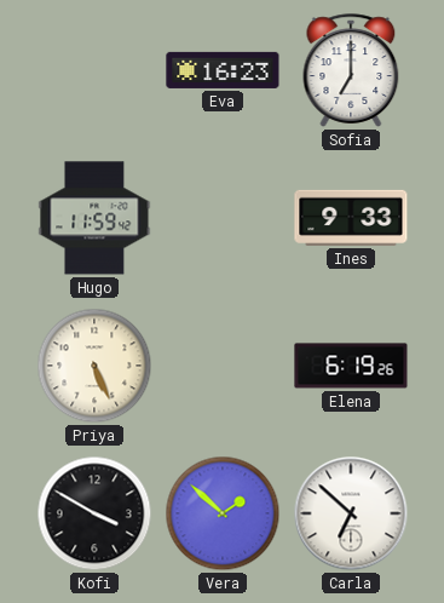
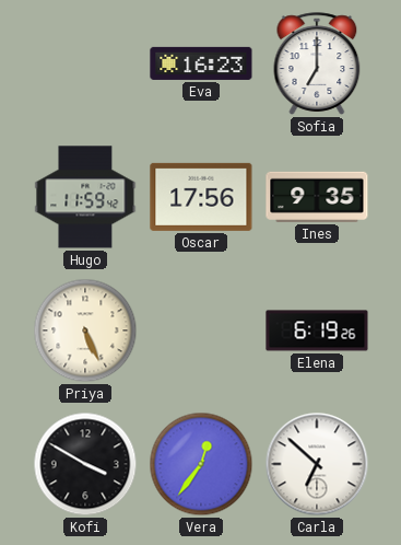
Oscar: none -> 17:56 (201, 197)
Ines: 9:33 -> 9:35 (317, 197)
Vera: 1:52 -> 12:36 (201, 464)
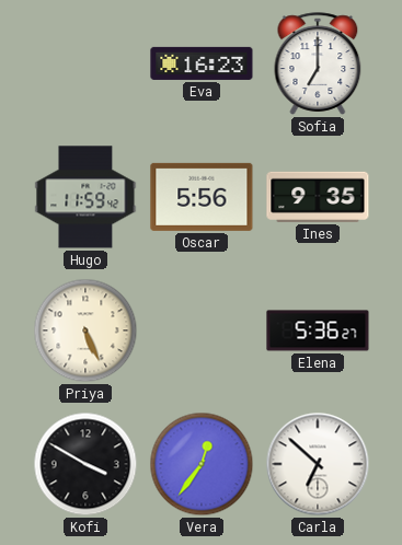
Oscar: 17:56 -> 5:56 (202, 197)
Elena: 6:19 -> 5:36 (318, 331)
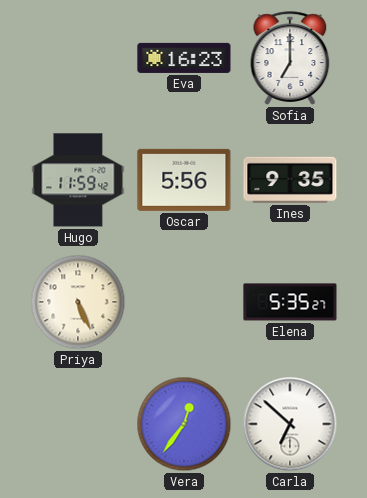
Elena: 5:36 -> 5:35 (290, 302)
Kofi: 3:50 -> none (85, 464)
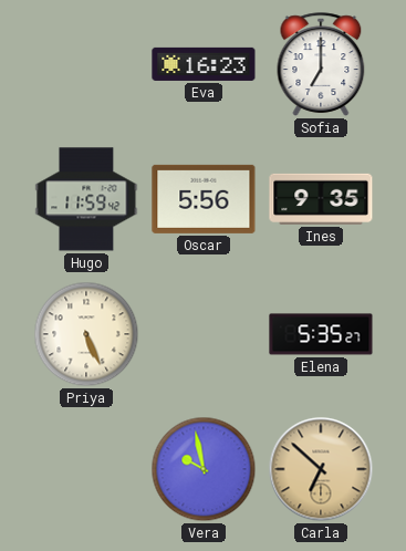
Vera: 12:36 -> 9:58 (204, 469)
Carla dial: white -> champagne (321, 469)
